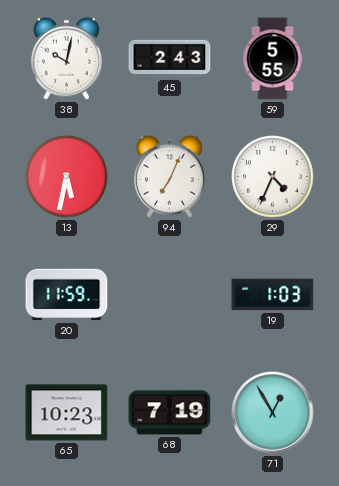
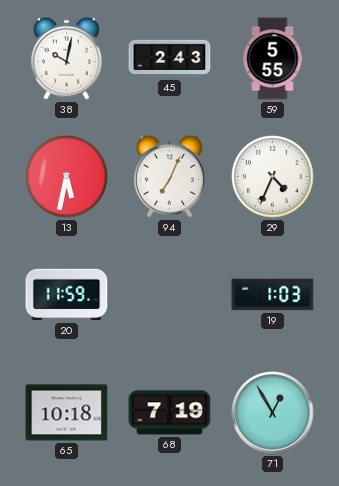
65: 10:23 -> 10:18 (67, 413)
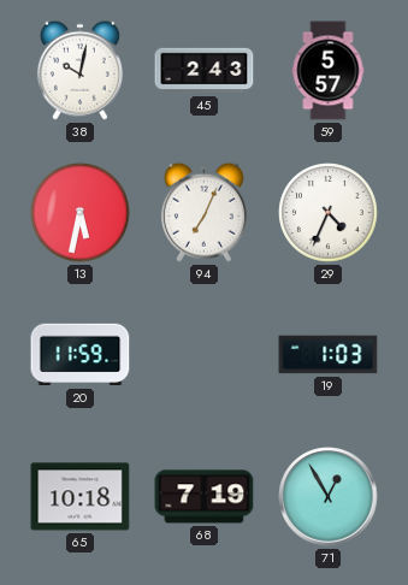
59: 5:55 -> 5:57 (329, 71)
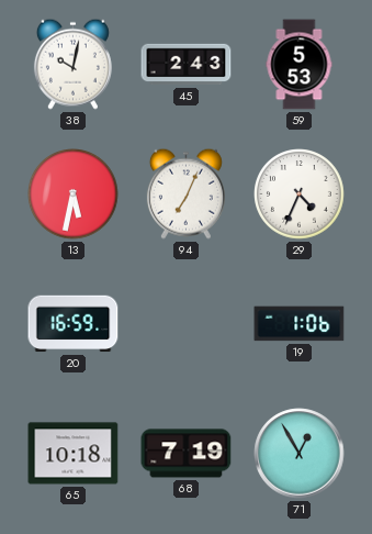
59: 5:57 -> 5:53 (300, 65)
20: 11:59 -> 16:59 (74, 324)
19: 1:03 -> 1:06 (300, 324)
